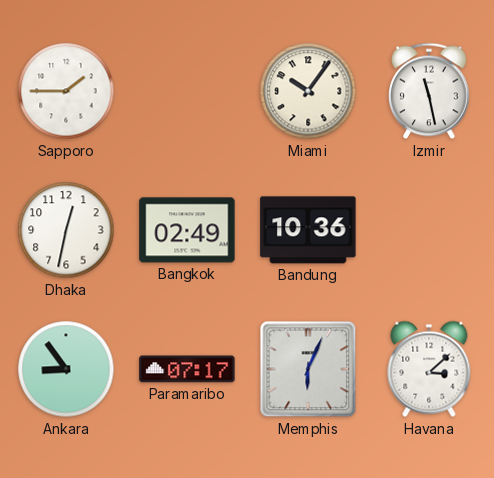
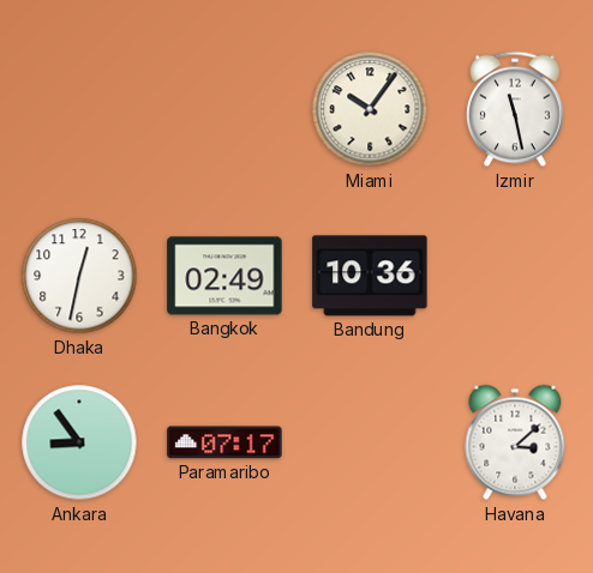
Sapporo: 1:45 -> none (66, 91)
Memphis: 6:04 -> none (308, 369)
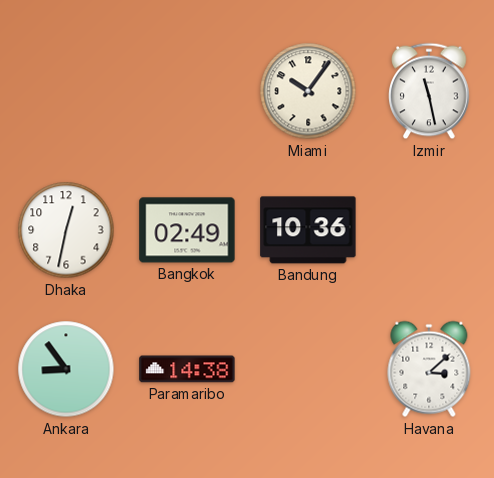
Paramaribo: 07:17 -> 14:38 (187, 369)
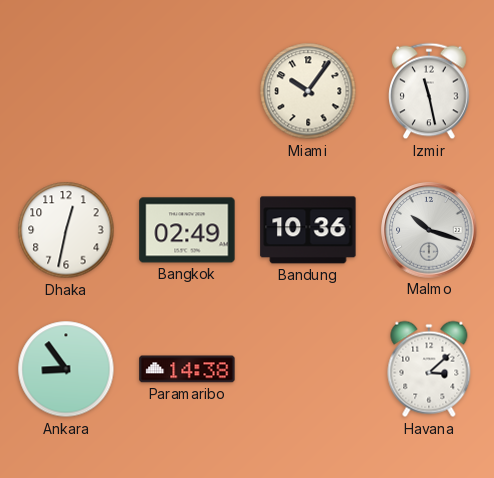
Malmo: none -> 10:18 (429, 230)
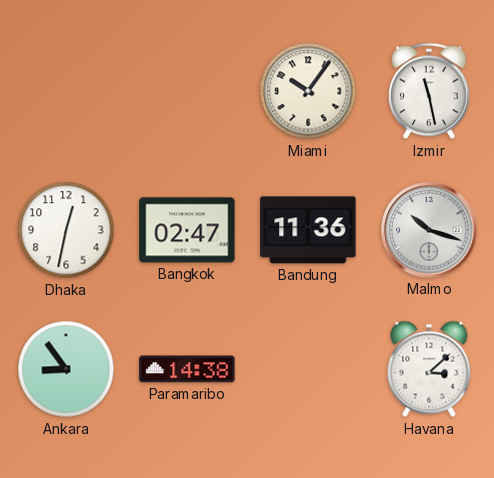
Bangkok: 02:49 -> 02:47 (187, 230)
Bandung: 10:36 -> 11:36 (308, 230)
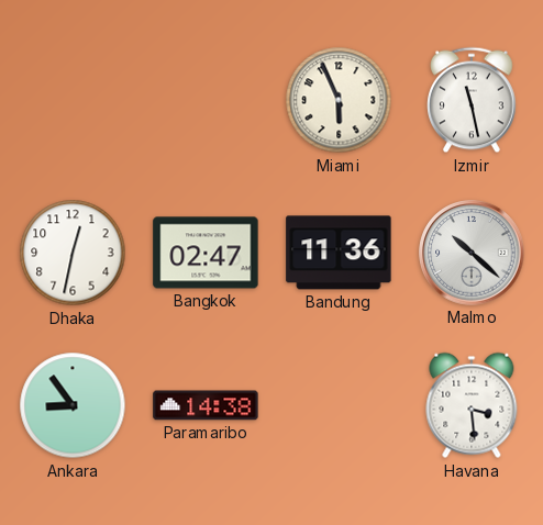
Miami: 10:06 -> 5:56 (339, 100)
Malmo: 10:18 -> 10:22 (472, 253)
Havana: 3:08 -> 3:29 (472, 405)
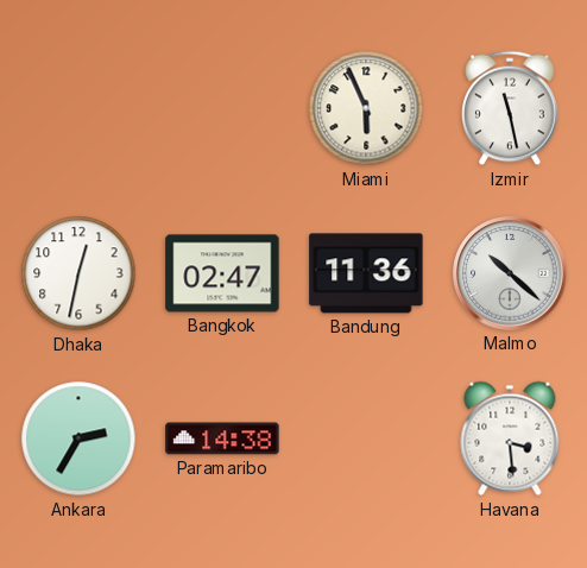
Ankara: 8:54 -> 2:35 (78, 438)
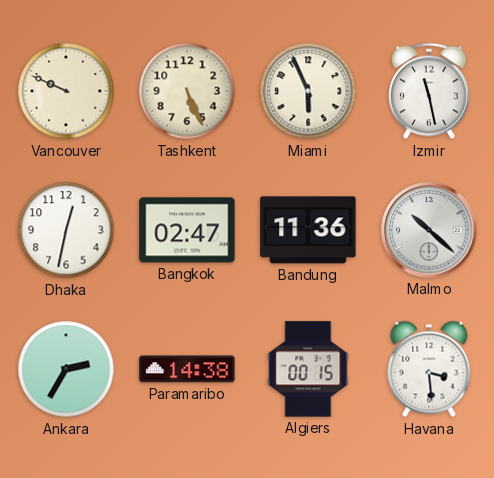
Vancouver: none -> 9:49 (66, 91)
Tashkent: none -> 5:26 (187, 91)
Algiers: none -> 00:15 (308, 369)
